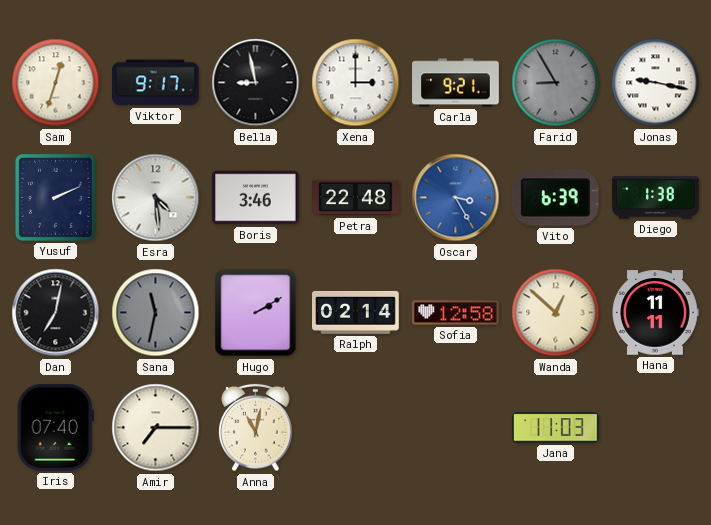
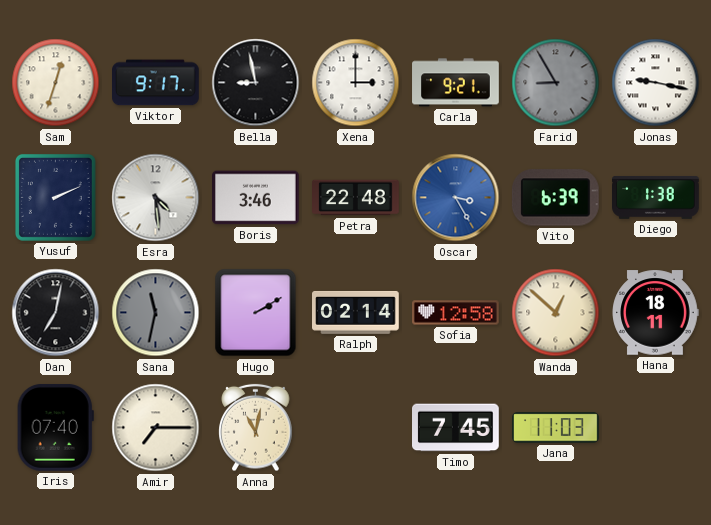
Hana: 11:11 -> 18:11 (655, 313)
Timo: none -> 7:45 (456, 428)
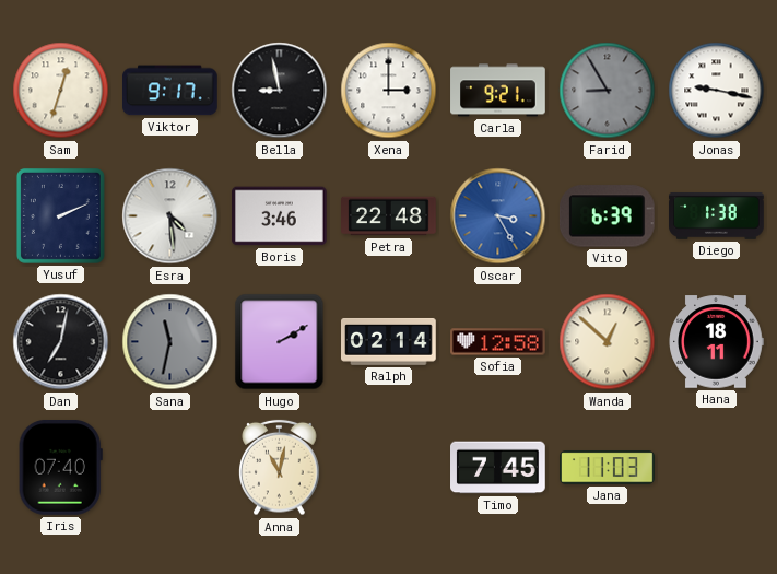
Amir: 7:15 -> none (156, 428)
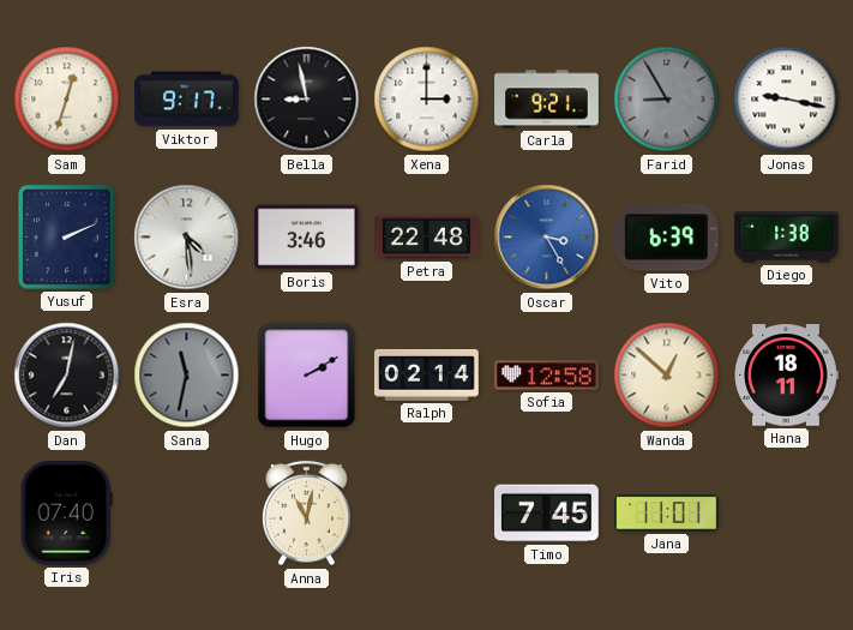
Jana: 11:03 -> 11:01 (667, 514)
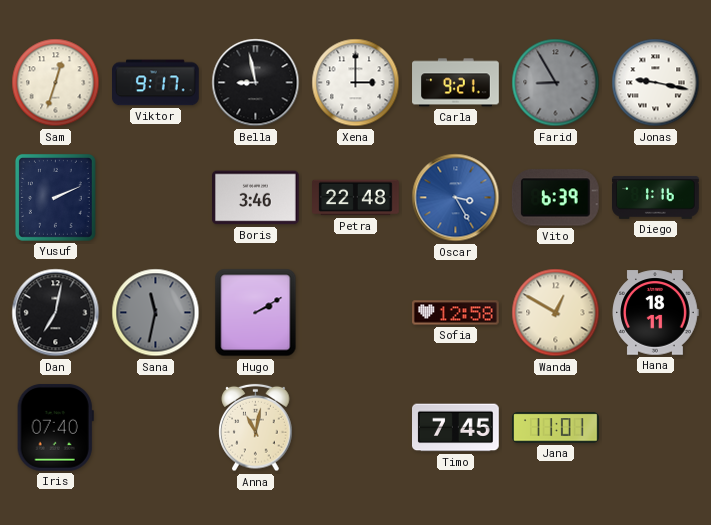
Esra: 4:29 -> none (187, 238)
Diego: 1:38 -> 1:16 (656, 197)
Ralph: 02:14 -> none (427, 374)
Wanda: 12:52 -> 12:50 (556, 313)
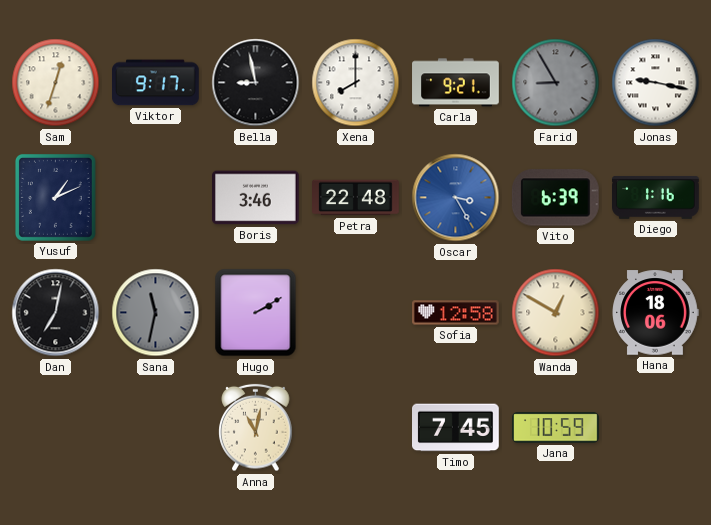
Xena: 3:00 -> 8:00 (356, 83)
Yusuf: 2:11 -> 1:11 (55, 197)
Hana: 18:11 -> 18:06 (655, 313)
Iris: 07:40 -> none (55, 427)
Jana: 11:01 -> 10:59 (556, 428)
